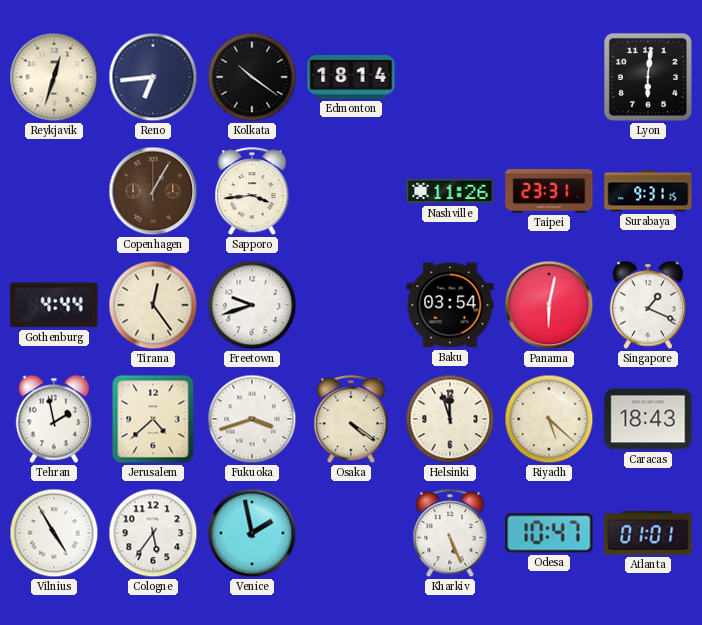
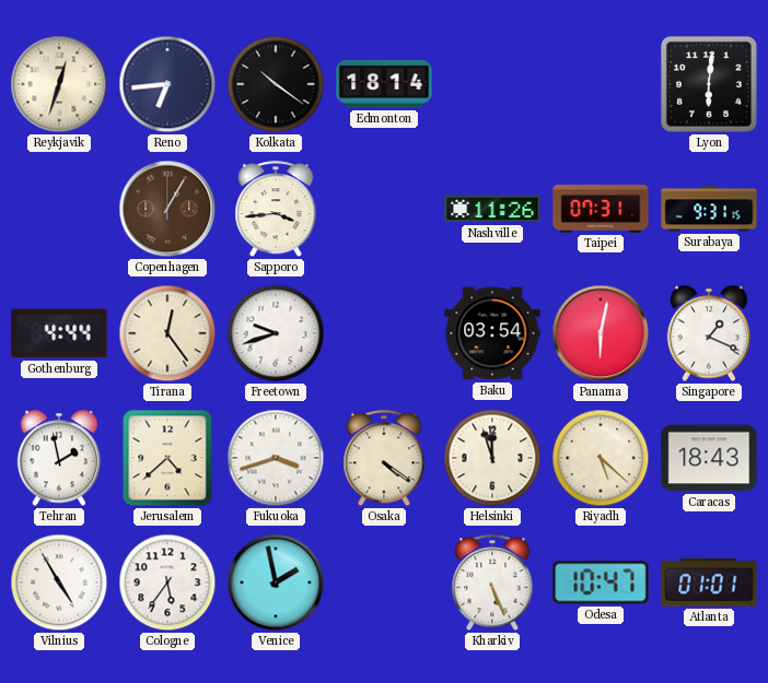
Taipei: 23:31 -> 07:31 (601, 210)
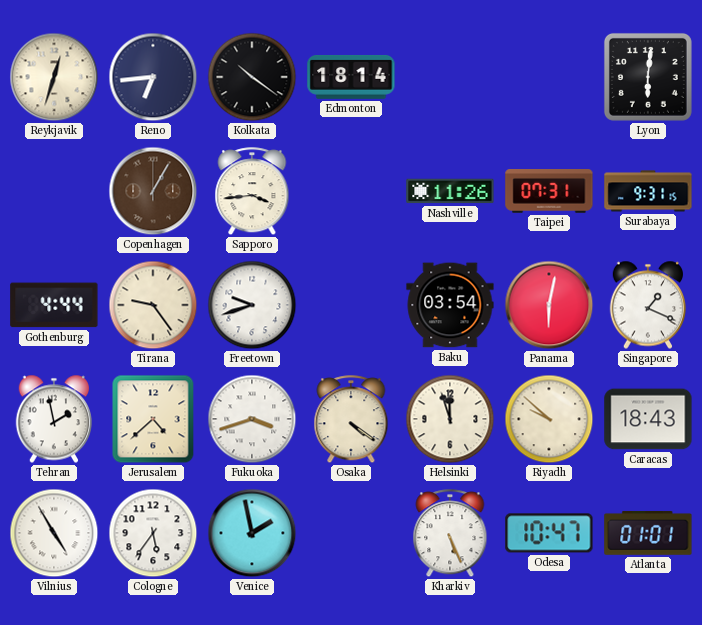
Tirana: 12:24 -> 9:24 (153, 305)
Riyadh: 5:22 -> 9:52 (549, 419)
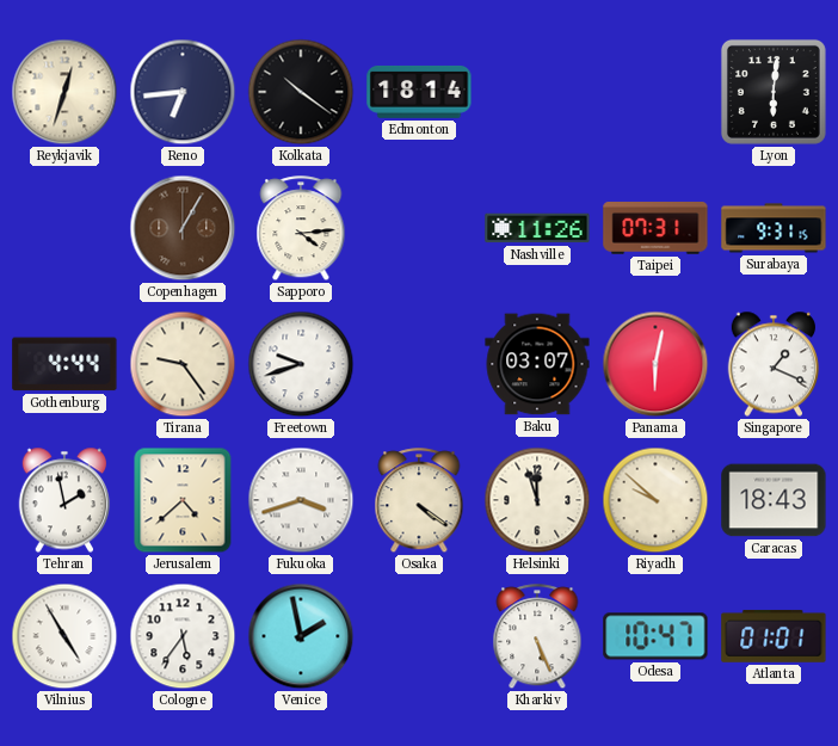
Sapporo: 3:44 -> 4:14 (301, 229)
Baku: 03:54 -> 03:07 (537, 364)
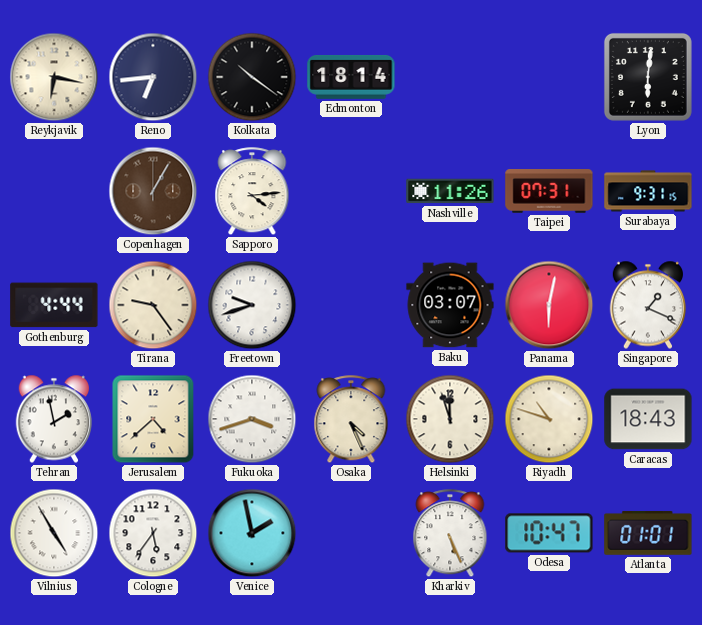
Reykjavik: 12:33 -> 6:17 (54, 77)
Osaka: 4:21 -> 4:26 (351, 420)
Riyadh: 9:52 -> 10:48 (549, 419)
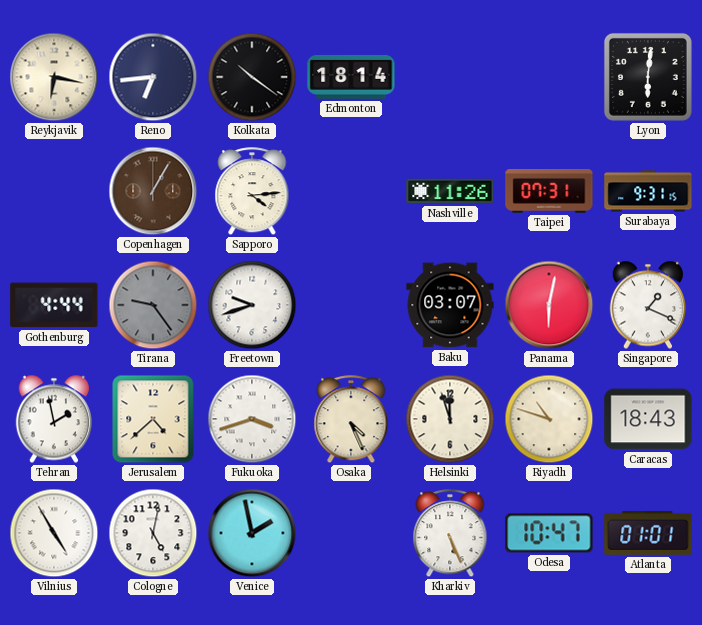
Tirana dial: cream -> grey (153, 305)
Cologne: 5:36 -> 5:02 (153, 533)
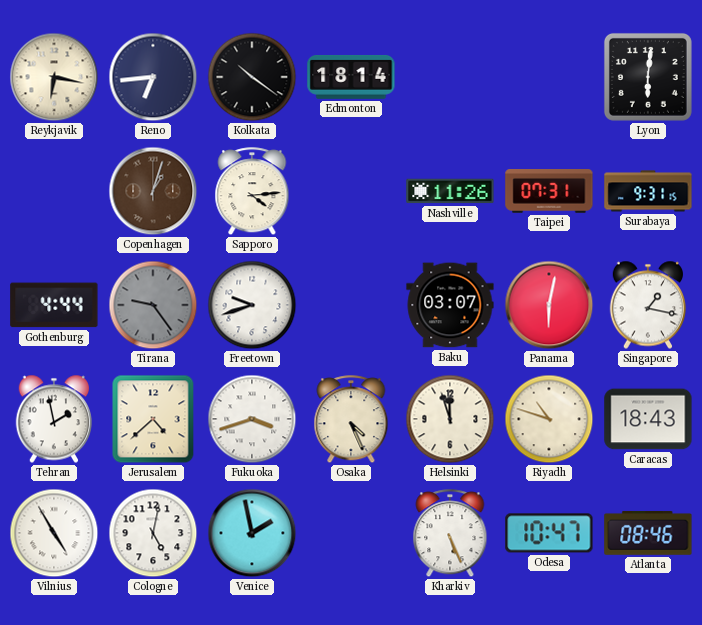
Copenhagen: 1:05 -> 1:03 (153, 191)
Singapore: 1:19 -> 1:17 (648, 305)
Atlanta: 01:01 -> 08:46 (648, 533)
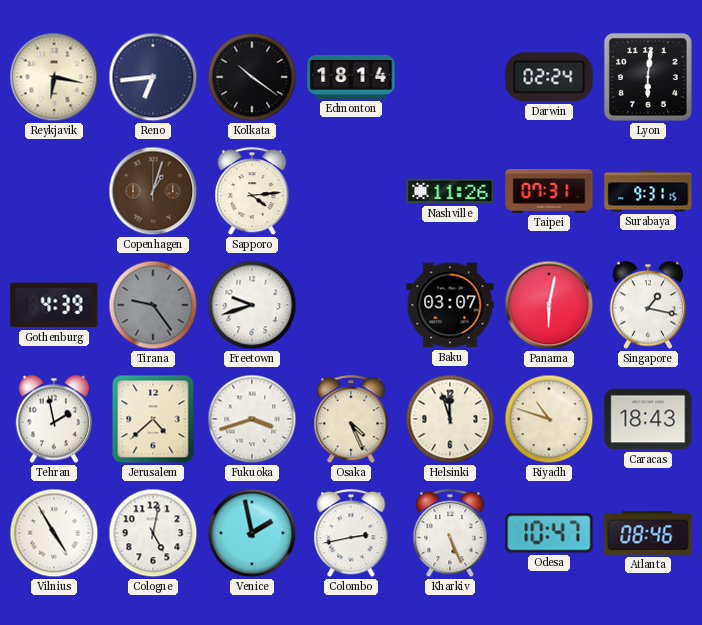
Darwin: none -> 02:24 (549, 77)
Gothenburg: 4:44 -> 4:39 (54, 305)
Colombo: none -> 2:43 (351, 534)
